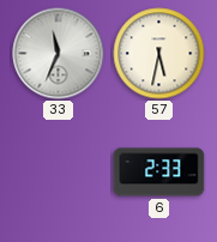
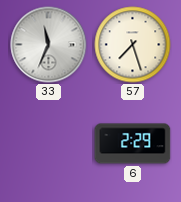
57: 5:32 -> 7:27 (133, 45)
6: 2:33 -> 2:29 (133, 144)
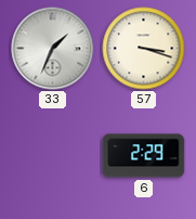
33: 11:34 -> 1:34 (53, 49)
57: 7:27 -> 3:18 (144, 49)
